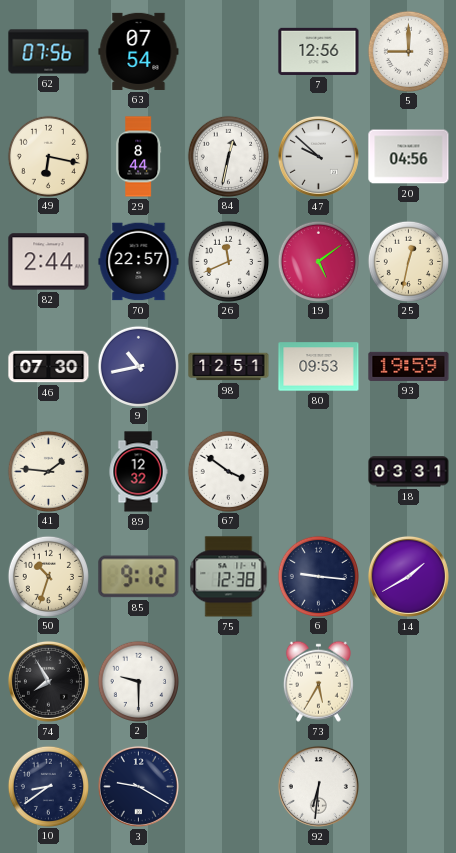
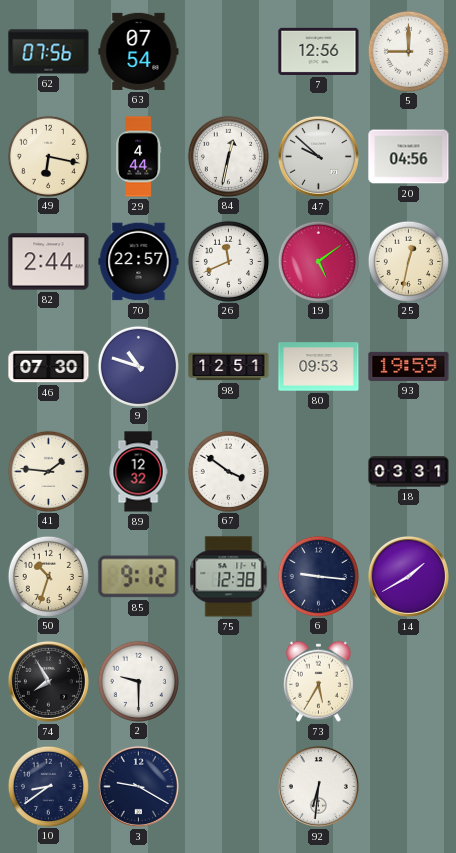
29: 8:44 -> 4:44 (139, 157)
9: 10:43 -> 10:48 (138, 366)
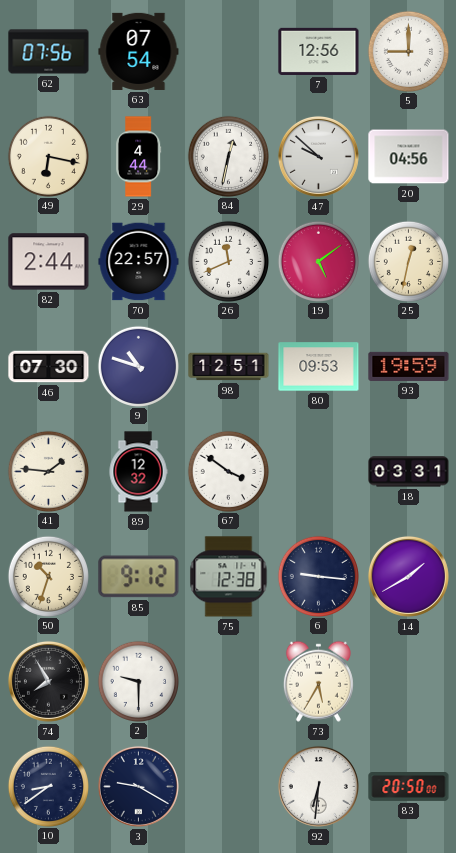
83: none -> 20:50 (409, 787)
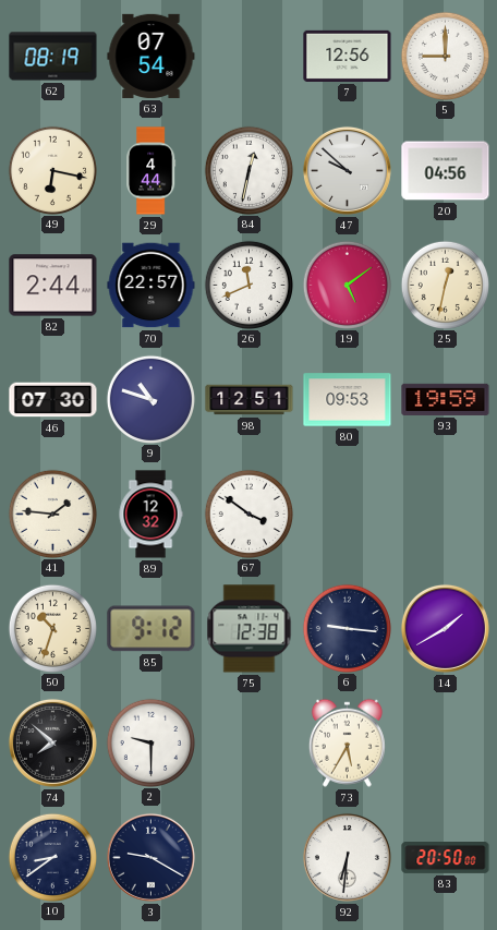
62: 07:56 -> 08:19 (53, 57)
18: 03:31 -> none (409, 472)
74: 7:55 -> 7:52 (52, 742)
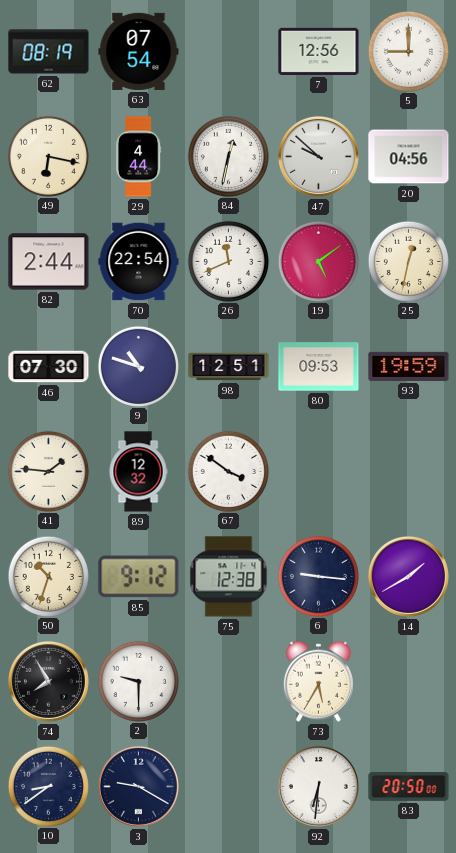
70: 22:57 -> 22:54 (139, 262)
74: 7:52 -> 7:55 (48, 681)
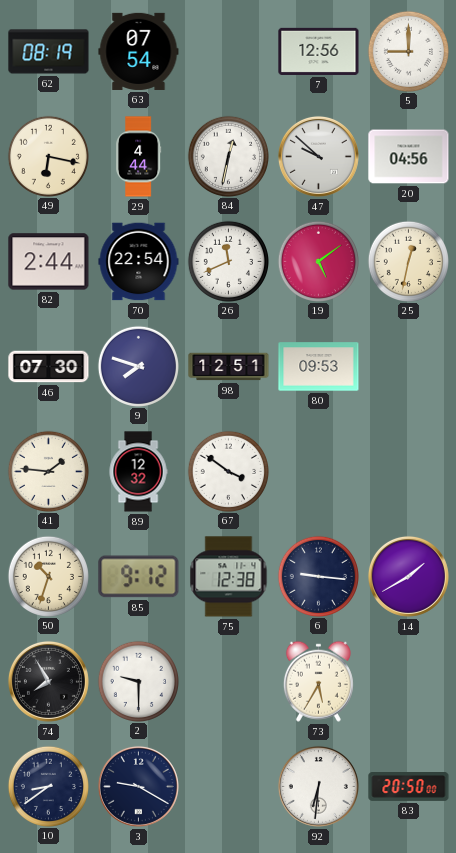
9: 10:48 -> 7:48 (138, 366)
93: 19:59 -> none (409, 366)
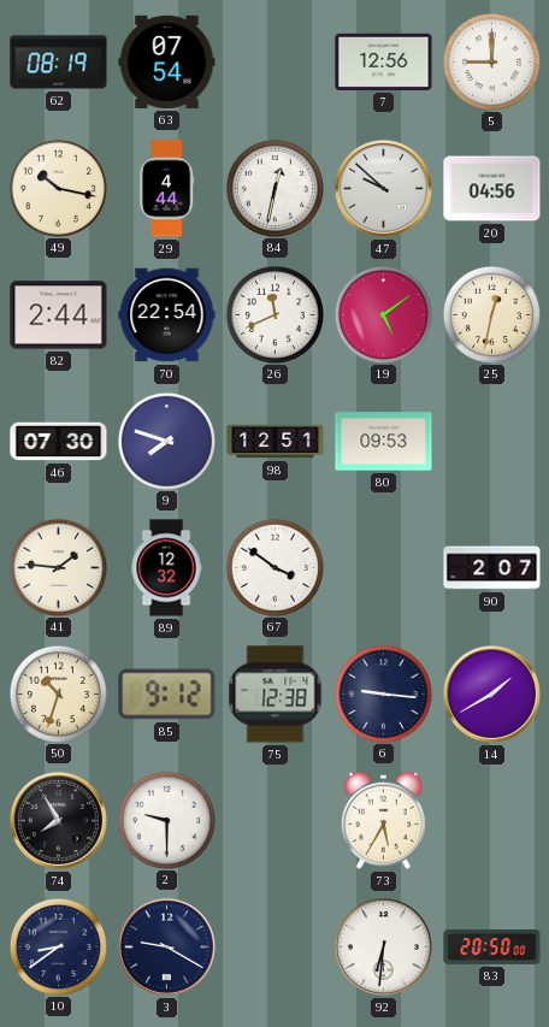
49: 6:17 -> 10:17 (58, 188)
90: none -> 2:07 (492, 568)
